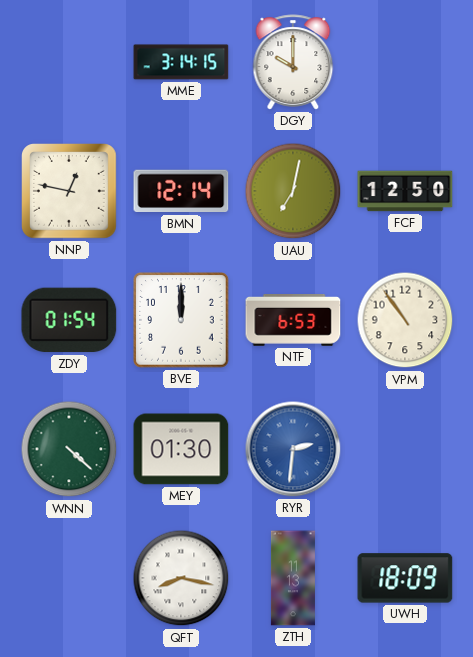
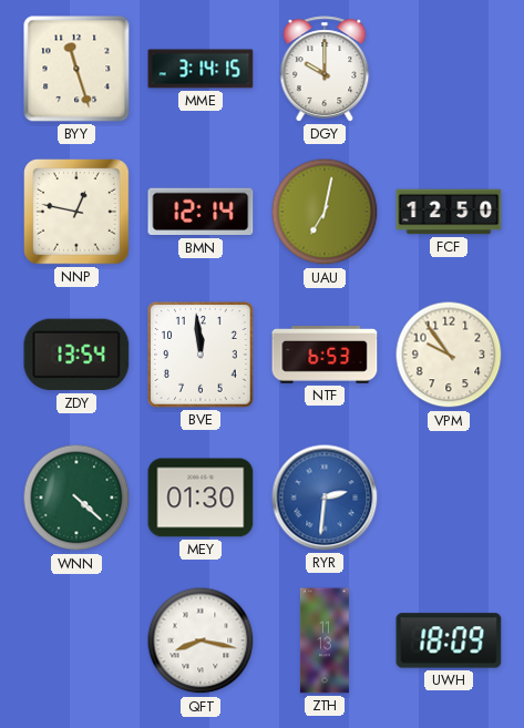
BYY: none -> 11:27 (76, 69)
ZDY: 01:54 -> 13:54 (76, 355)
BVE: 12:00 -> 11:59 (201, 355)
VPM: 10:54 -> 9:54 (449, 355)
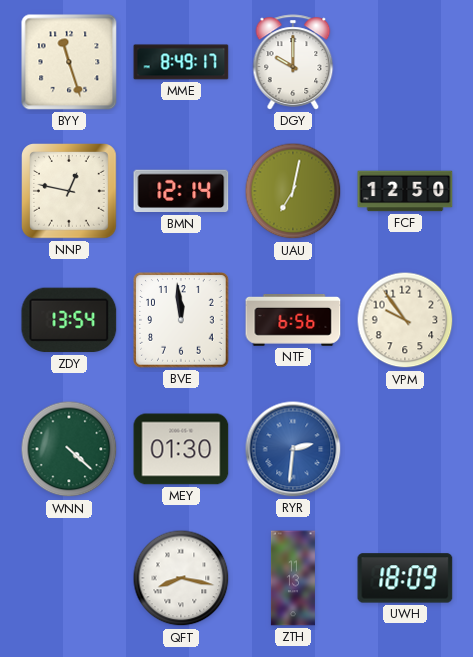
MME: 3:14 -> 8:49 (181, 62)
NTF: 6:53 -> 6:56 (293, 321)
